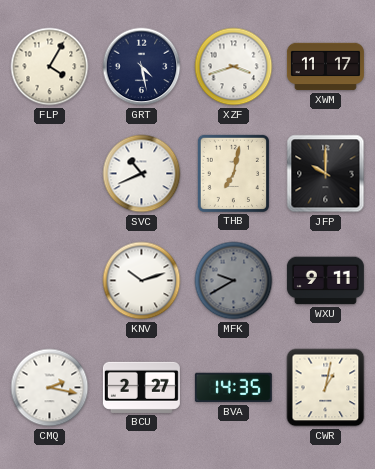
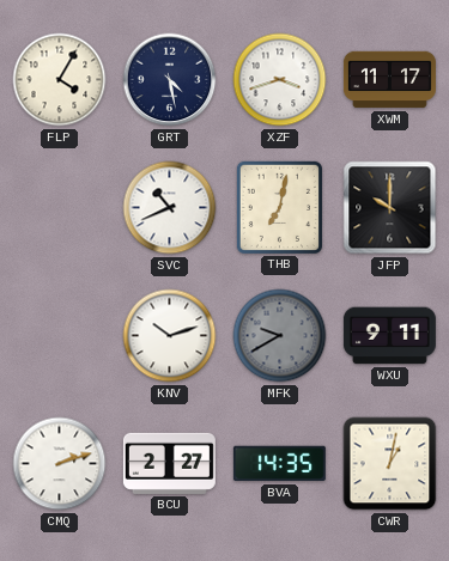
CMQ: 2:17 -> 2:12 (60, 464)
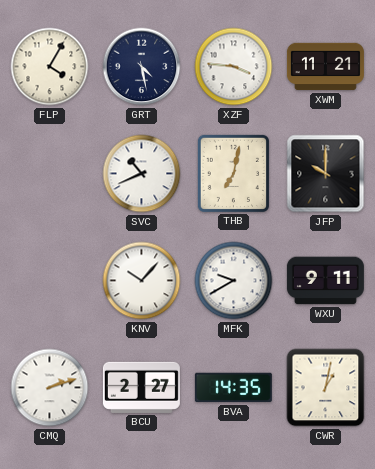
XZF: 3:42 -> 3:46 (234, 67)
XWM: 11:17 -> 11:21 (325, 67)
KNV: 10:12 -> 10:07 (142, 281)
MFK dial: grey -> white (234, 281)
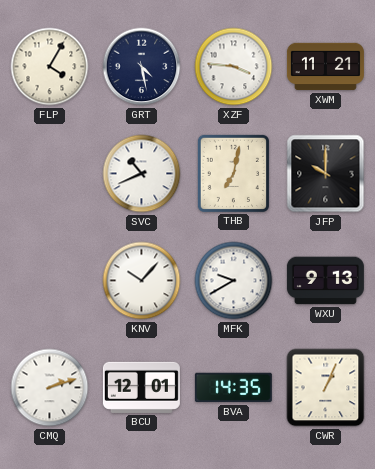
WXU: 9:11 -> 9:13 (325, 281)
BCU: 2:27 -> 12:01 (141, 387)
CWR: 1:02 -> 1:04 (326, 388)
